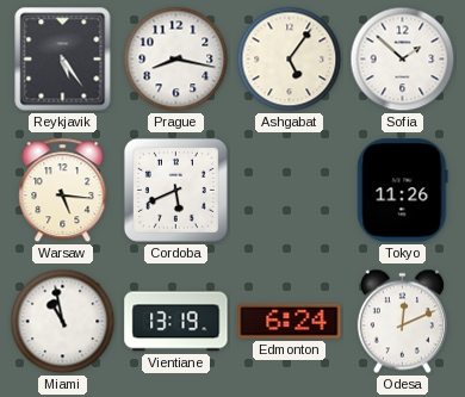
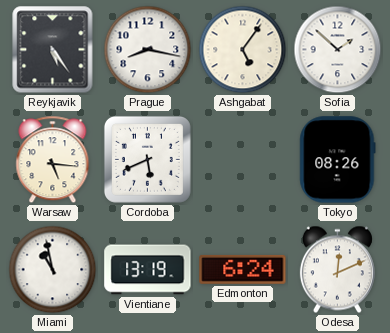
Tokyo: 11:26 -> 08:26 (338, 160)
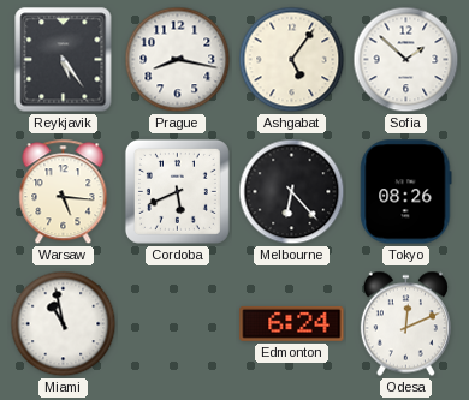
Melbourne: none -> 6:23 (292, 192)
Vientiane: 13:19 -> none (148, 270)
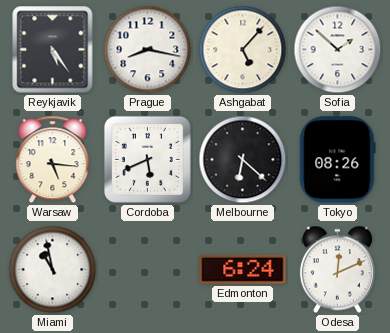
Ashgabat: 5:06 -> 5:07 (243, 50)
Melbourne: 6:23 -> 6:22 (243, 160)
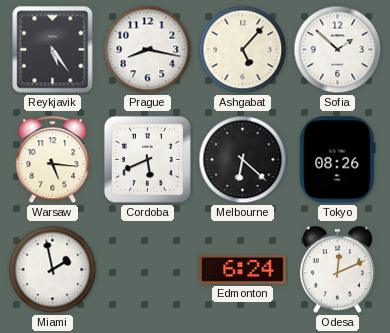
Miami: 10:58 -> 1:58 (53, 270)
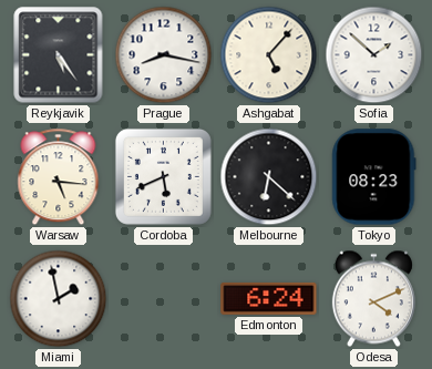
Tokyo: 08:26 -> 08:23 (374, 177)
Odesa: 12:11 -> 4:11 (373, 299)
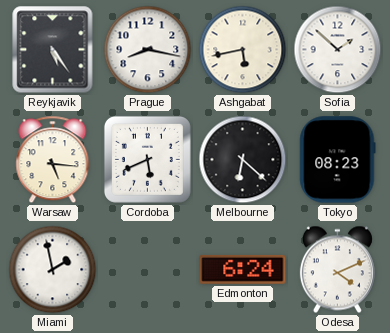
Ashgabat: 5:07 -> 5:43 (243, 50)
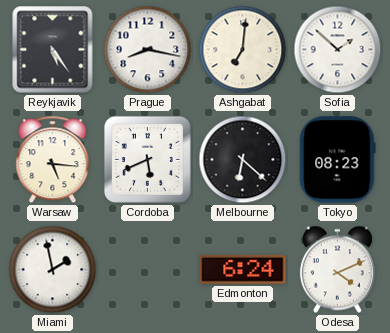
Ashgabat: 5:43 -> 7:01 (243, 50)
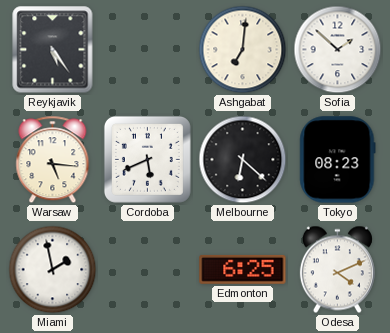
Prague: 8:17 -> none (148, 50)
Edmonton: 6:24 -> 6:25 (243, 269)
